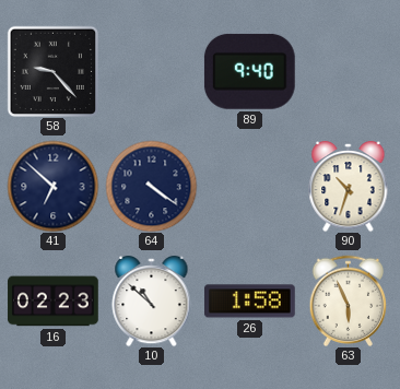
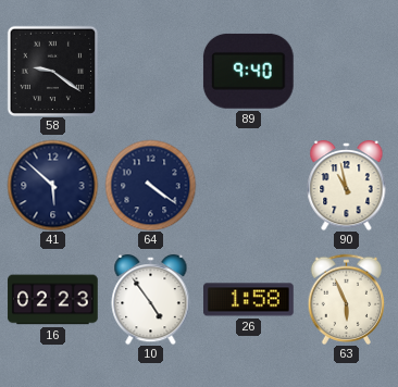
58: 9:23 -> 9:21 (52, 71)
41: 6:52 -> 5:52 (52, 185)
90: 10:33 -> 10:58 (347, 185)
10: 10:52 -> 4:54 (151, 299)
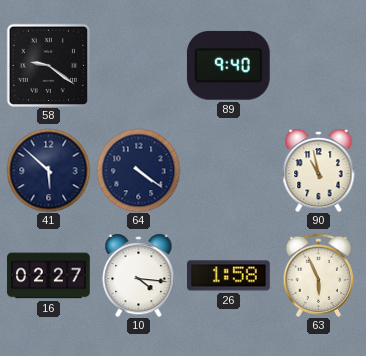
16: 02:23 -> 02:27 (49, 276)
10: 4:54 -> 4:16 (139, 275)
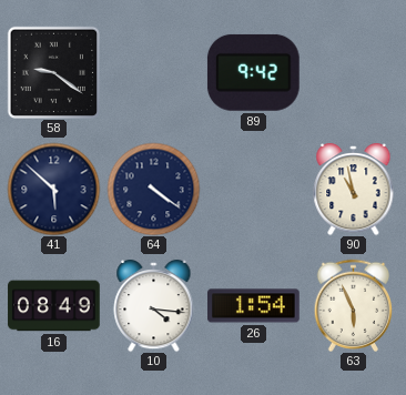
89: 9:40 -> 9:42 (253, 72)
16: 02:27 -> 08:49 (54, 306)
26: 1:58 -> 1:54 (254, 306)
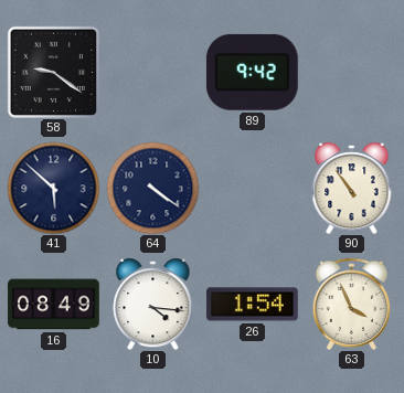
90: 10:58 -> 10:54 (352, 188)
63: 5:56 -> 3:56 (352, 304)
